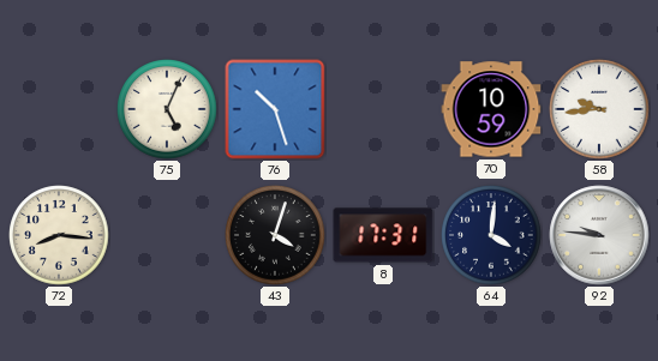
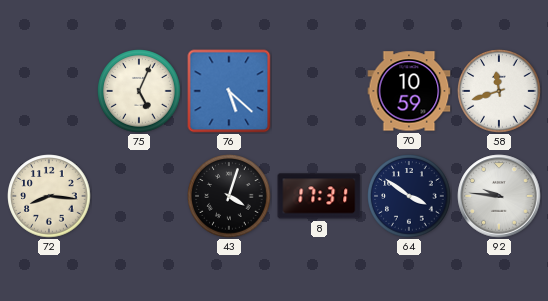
76: 10:27 -> 5:22 (229, 91)
58: 9:44 -> 11:42 (499, 91)
64: 4:01 -> 3:51 (409, 196)
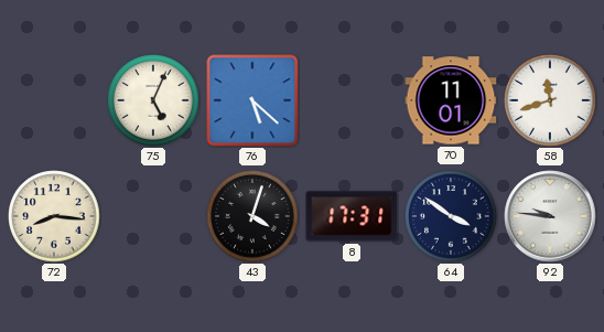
70: 10:59 -> 11:01 (451, 100)
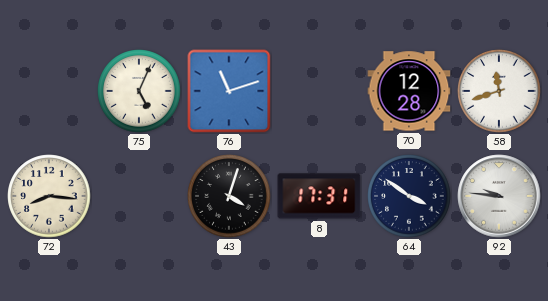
76: 5:22 -> 11:12 (229, 91)
70: 11:01 -> 12:28 (409, 91)
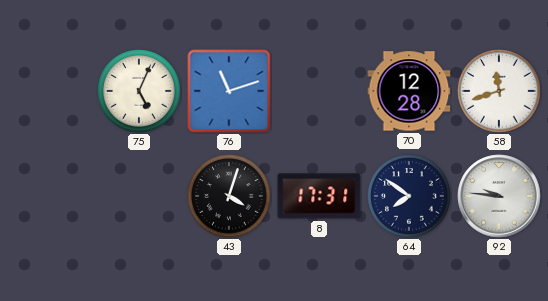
72: 8:16 -> none (49, 196)
64: 3:51 -> 7:51 (409, 196)
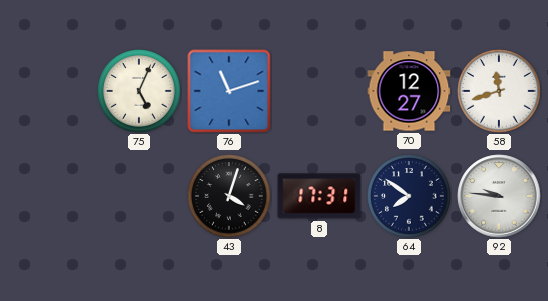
70: 12:28 -> 12:27 (409, 91)
